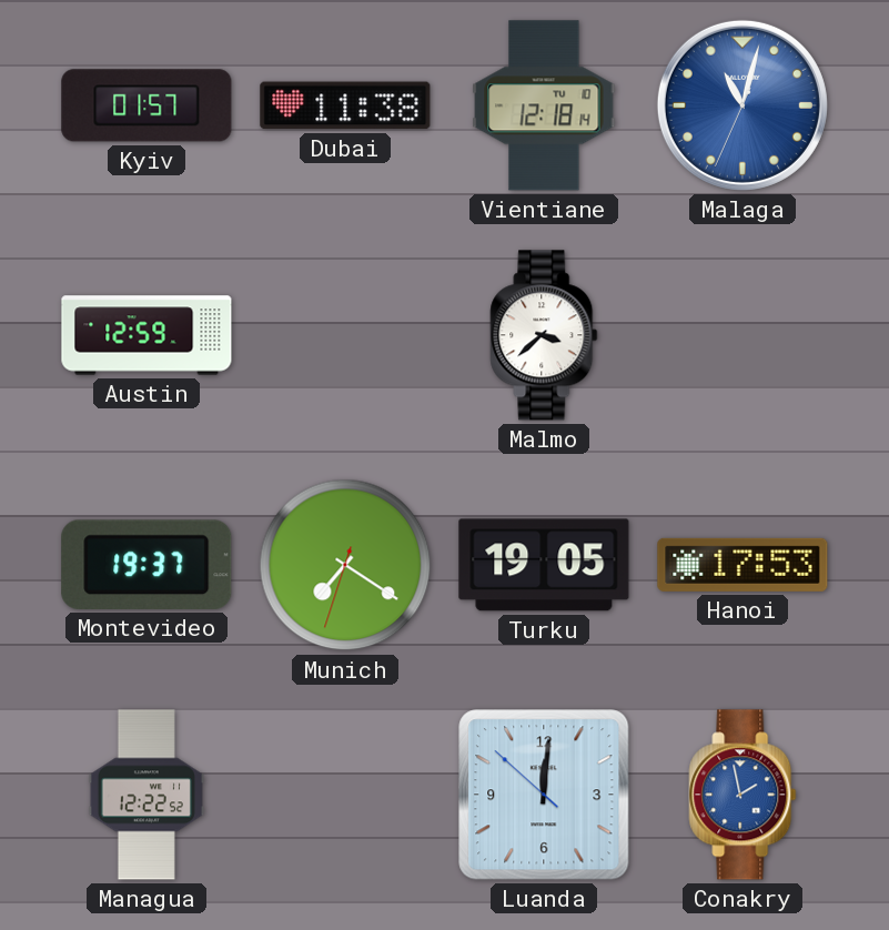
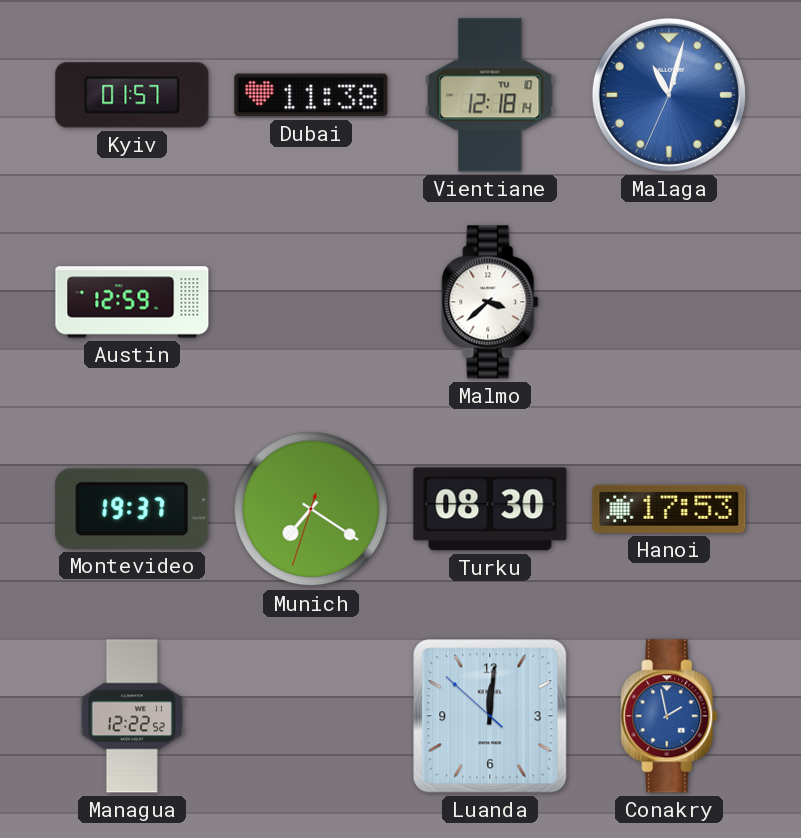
Turku: 19:05 -> 08:30 (490, 509)
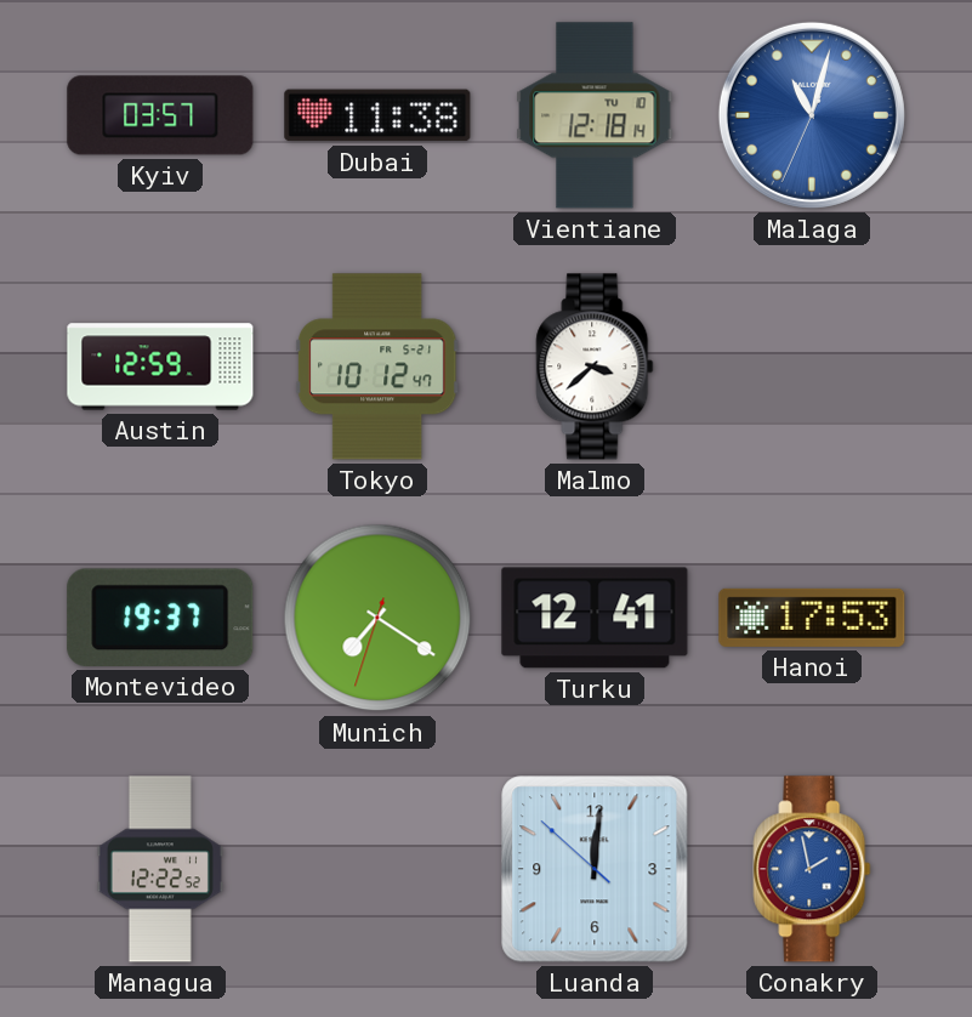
Kyiv: 01:57 -> 03:57 (160, 115)
Tokyo: none -> 10:12 (377, 367)
Turku: 08:30 -> 12:41 (595, 618)
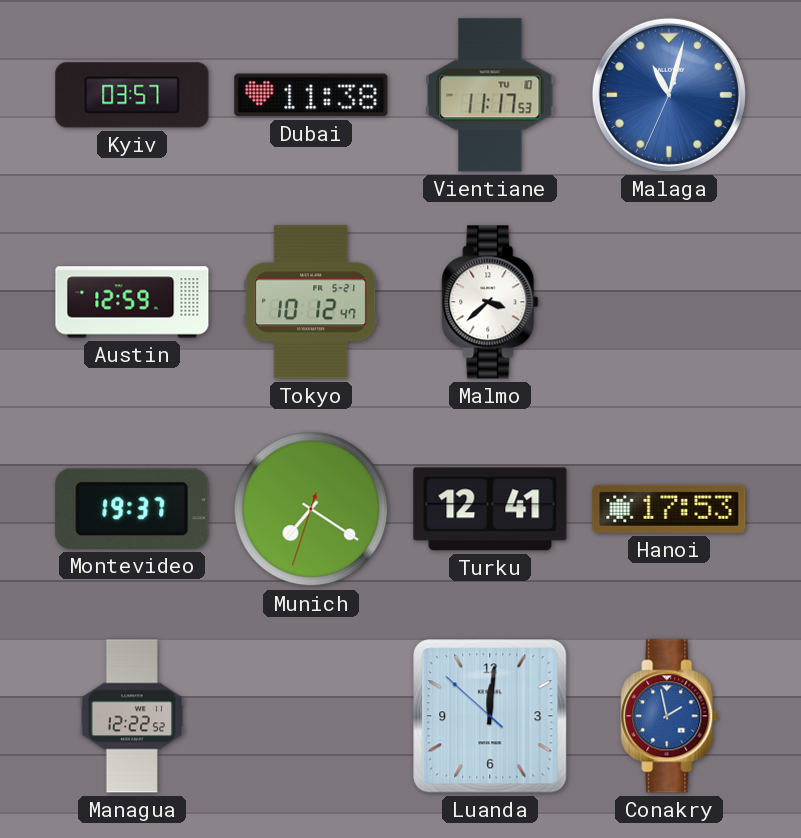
Vientiane: 12:18 -> 11:17 (490, 95)
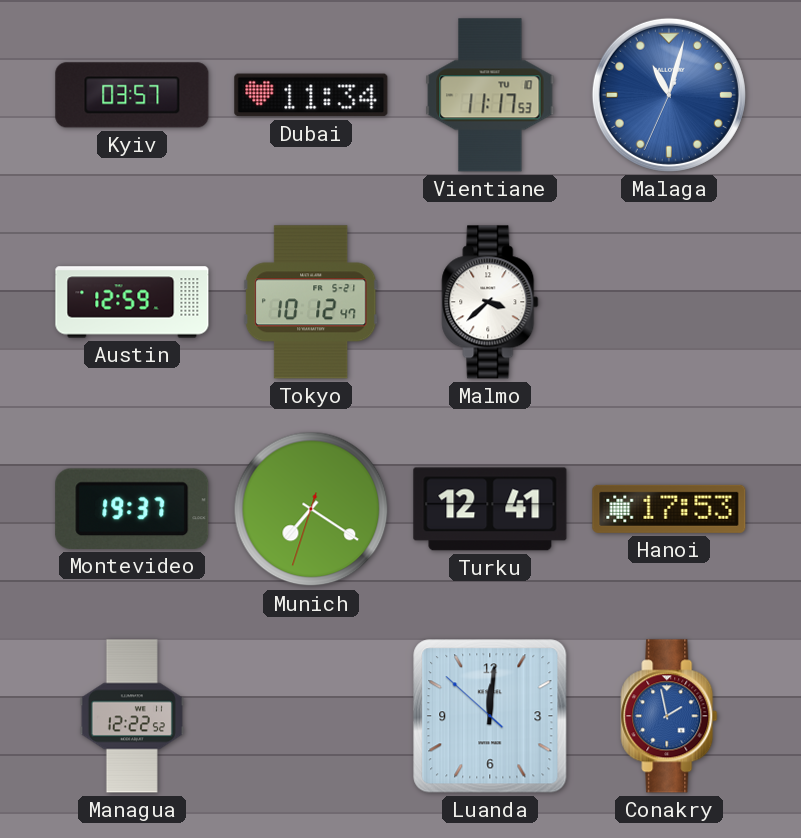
Dubai: 11:38 -> 11:34 (311, 95)
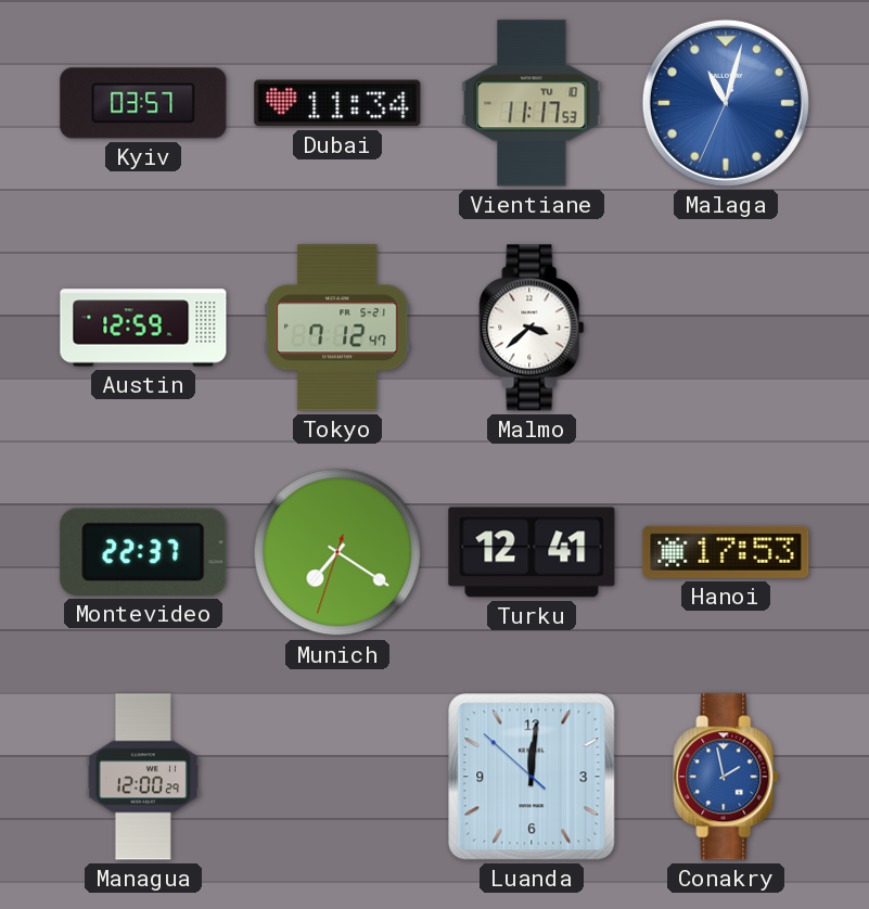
Tokyo: 10:12 -> 7:12 (337, 328)
Montevideo: 19:37 -> 22:37 (143, 552)
Managua: 12:22 -> 12:00 (143, 777)
